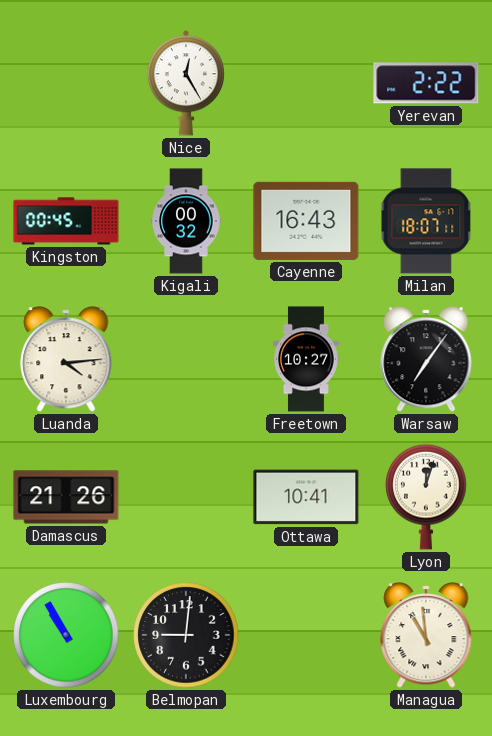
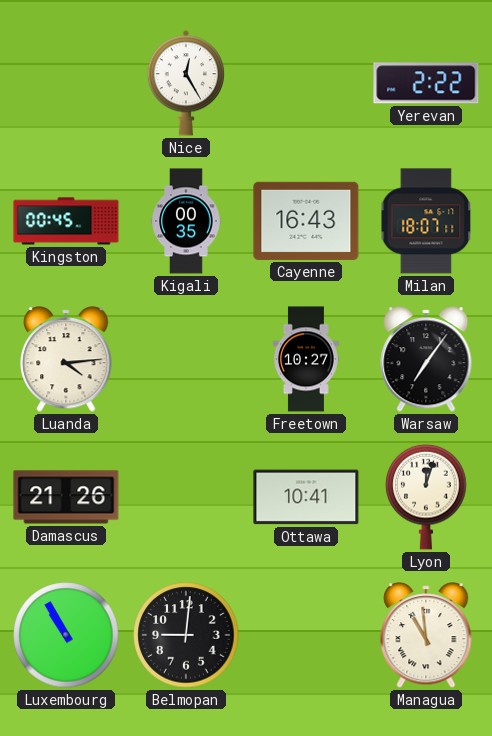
Kigali: 00:32 -> 00:35 (186, 221)
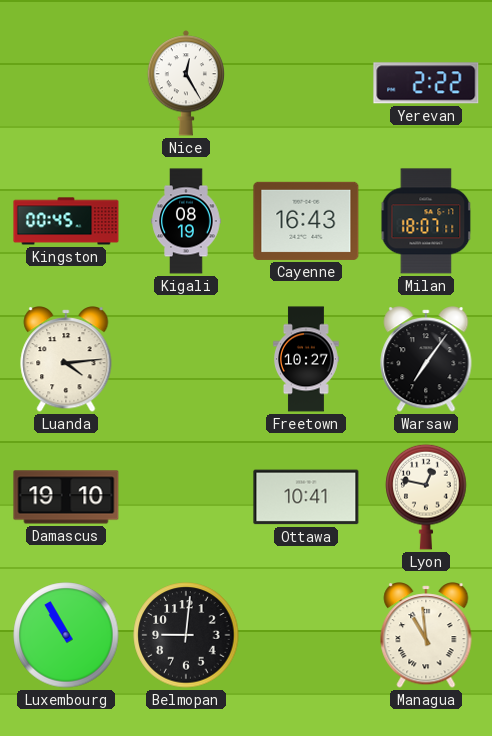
Kigali: 00:35 -> 08:19 (186, 221)
Damascus: 21:26 -> 19:10 (66, 497)
Lyon: 12:03 -> 12:47 (426, 497)
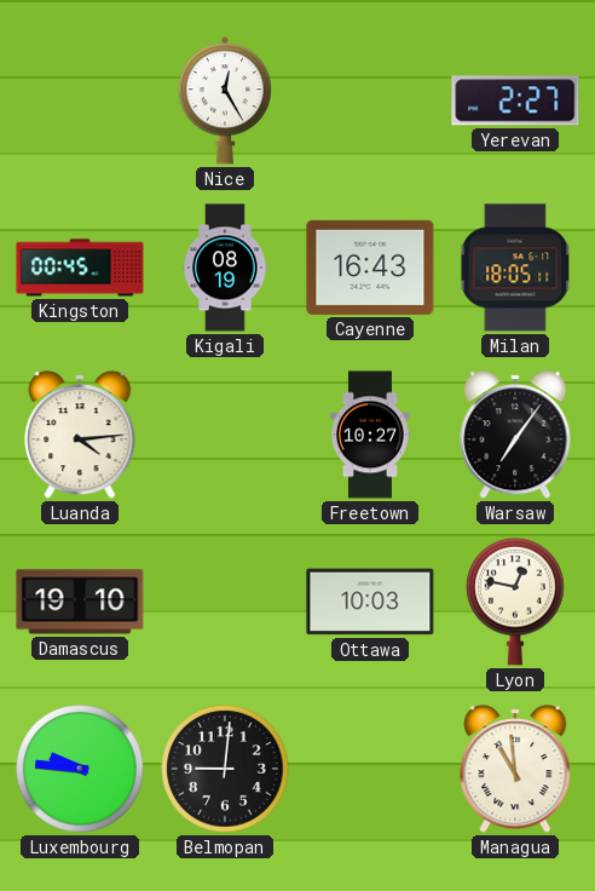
Yerevan: 2:22 -> 2:27 (515, 100)
Milan: 18:07 -> 18:05 (515, 268)
Ottawa: 10:41 -> 10:03 (370, 602)
Luxembourg: 10:55 -> 9:46 (80, 769)
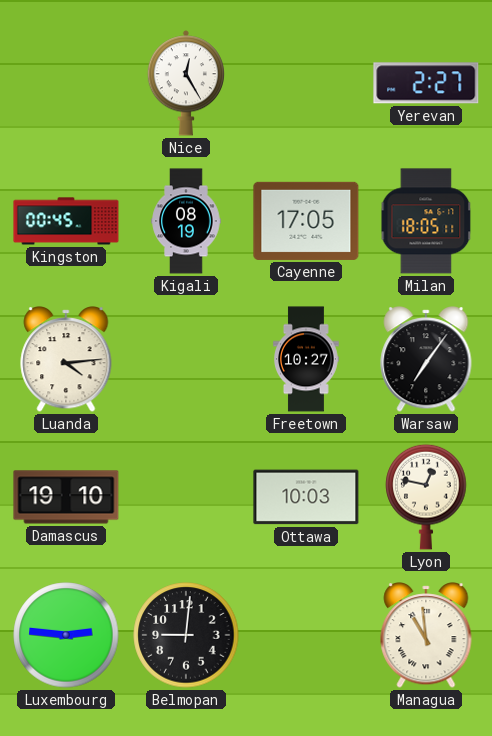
Cayenne: 16:43 -> 17:05 (306, 221)
Luxembourg: 9:46 -> 2:46 (66, 635)
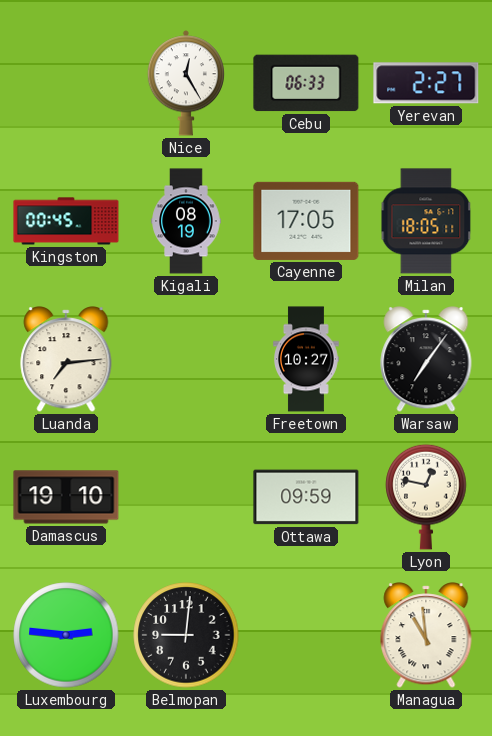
Cebu: none -> 06:33 (306, 83)
Luanda: 4:14 -> 7:14 (66, 359)
Ottawa: 10:03 -> 09:59 (306, 497)
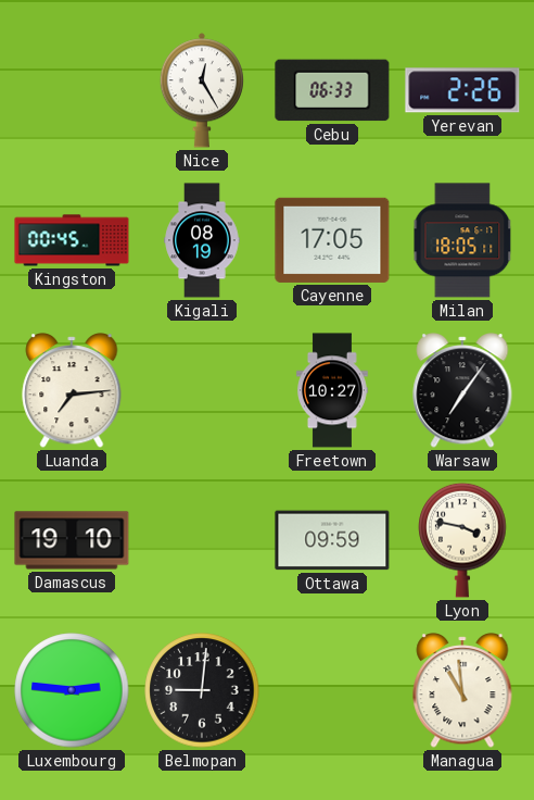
Yerevan: 2:27 -> 2:26 (462, 90)
Lyon: 12:47 -> 3:47 (462, 540)
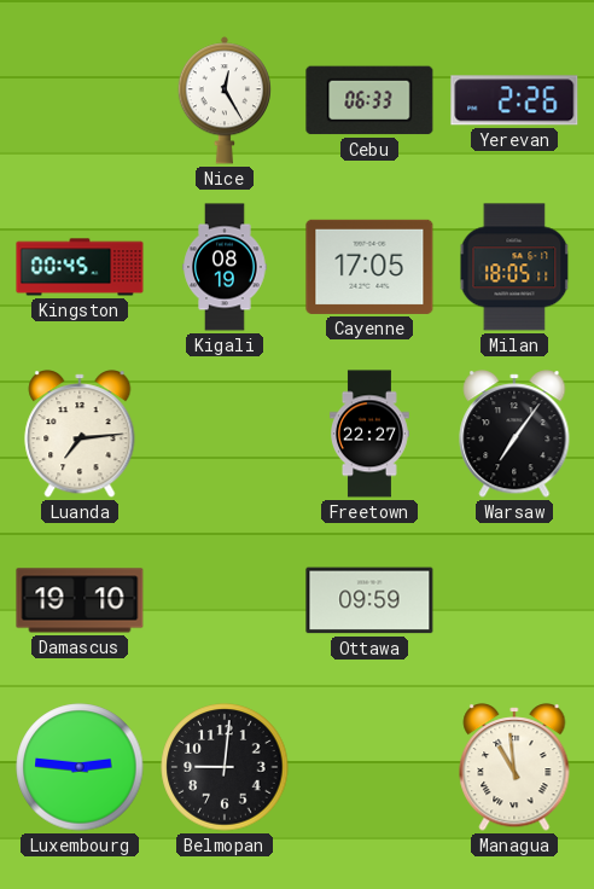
Freetown: 10:27 -> 22:27 (371, 434)
Lyon: 3:47 -> none (462, 540)
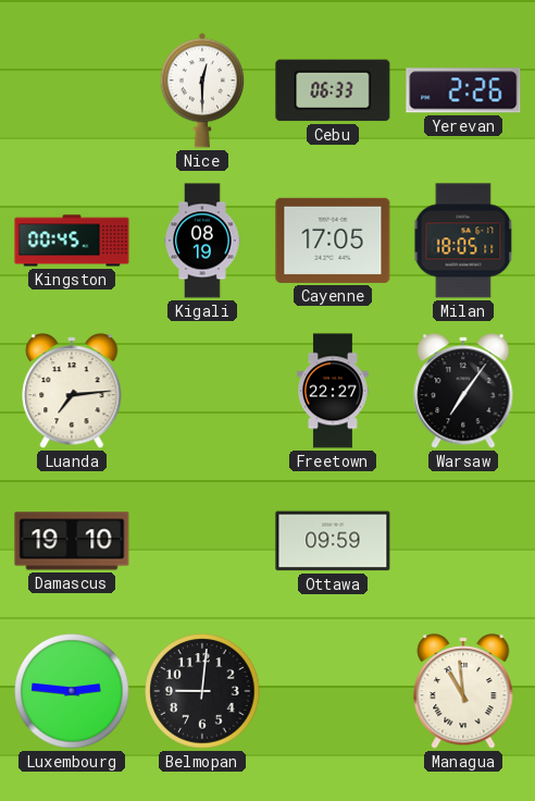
Nice: 12:25 -> 12:30 (202, 90)
